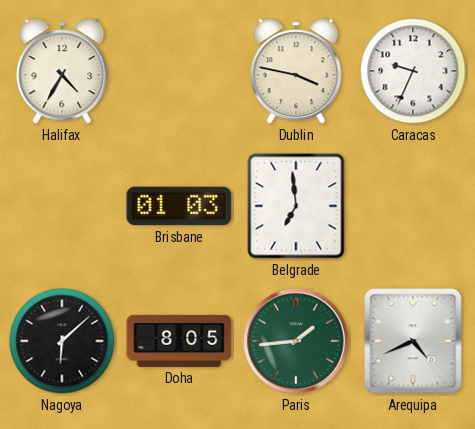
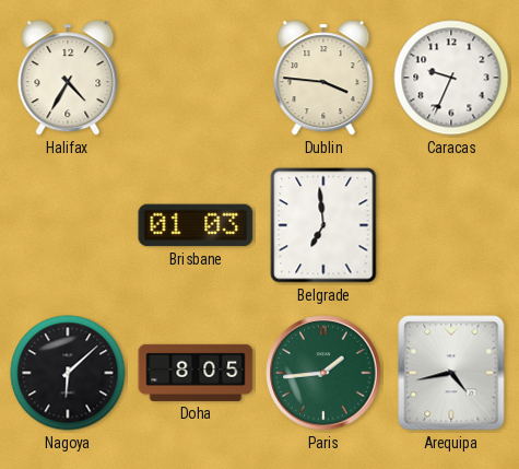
Dublin: 3:47 -> 3:46 (323, 78)
Arequipa: 4:41 -> 4:43 (451, 373)
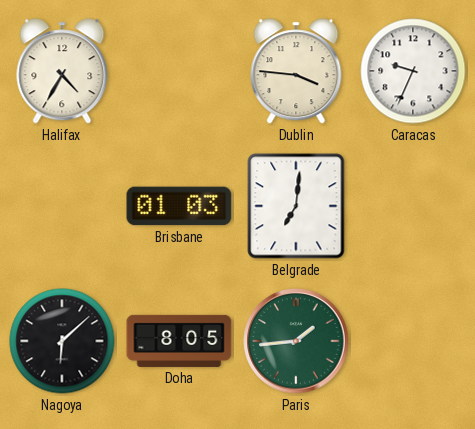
Belgrade: 6:59 -> 7:01 (296, 206)
Arequipa: 4:43 -> none (451, 373)
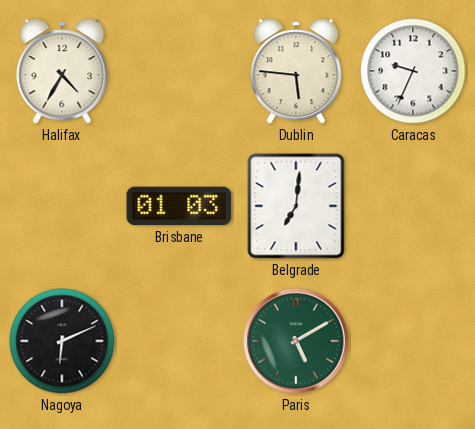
Dublin: 3:46 -> 5:46 (296, 71)
Nagoya: 6:08 -> 6:11 (62, 341)
Doha: 8:05 -> none (179, 341)
Paris: 1:44 -> 5:10 (296, 341)
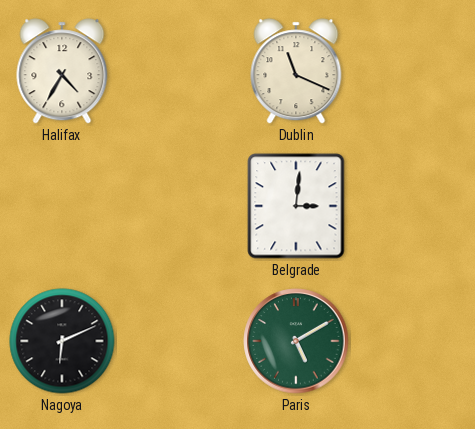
Dublin: 5:46 -> 11:19 (296, 71)
Caracas: 9:34 -> none (413, 71)
Brisbane: 01:03 -> none (179, 206)
Belgrade: 7:01 -> 3:01 (296, 206)
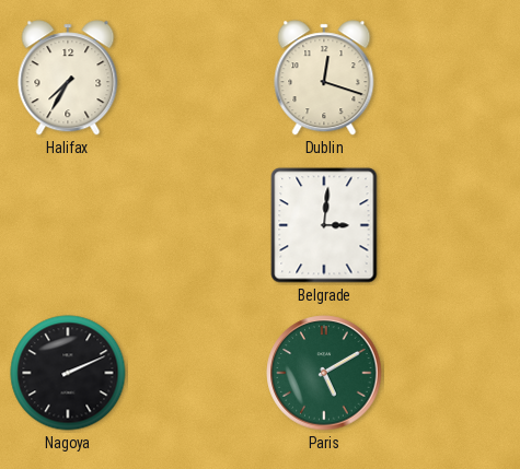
Halifax: 4:35 -> 7:35 (68, 78)
Dublin: 11:19 -> 12:18 (324, 78)
Nagoya: 6:11 -> 2:11 (68, 373)
